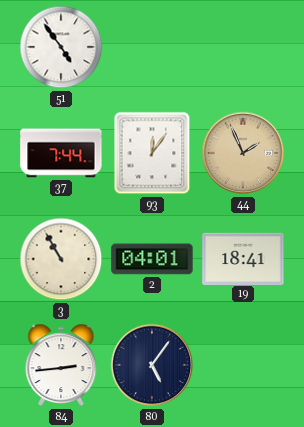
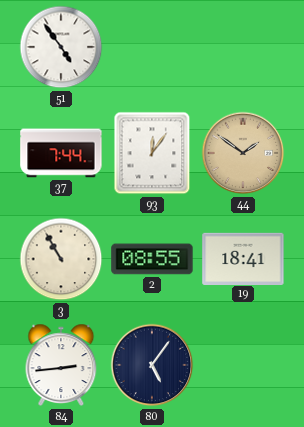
44: 1:56 -> 1:51 (243, 153)
2: 04:01 -> 08:55 (152, 259)
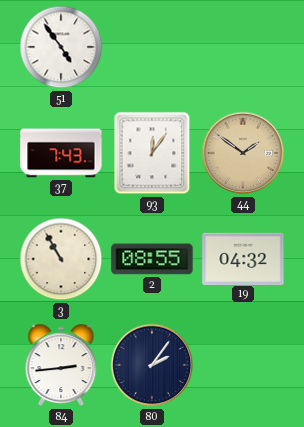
37: 7:44 -> 7:43 (61, 153)
19: 18:41 -> 04:32 (243, 258)
80: 5:06 -> 2:06 (152, 365)
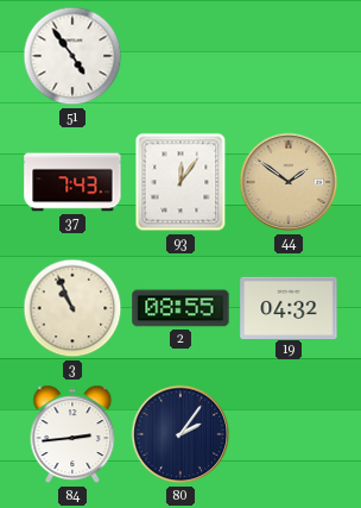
3: 10:55 -> 10:56 (72, 308)
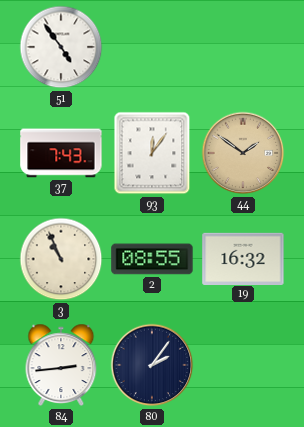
19: 04:32 -> 16:32 (243, 258)
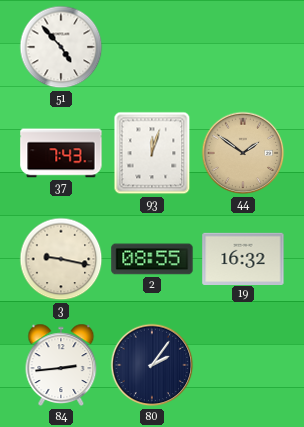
51: 4:54 -> 4:53 (61, 47)
93: 12:06 -> 12:03 (152, 153)
3: 10:56 -> 9:17 (61, 259)
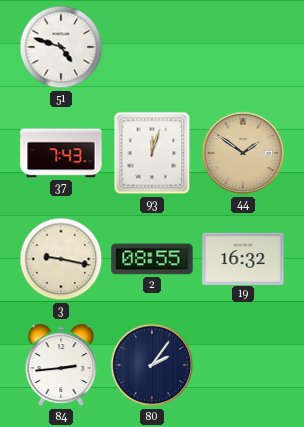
51: 4:53 -> 4:48 (61, 47)
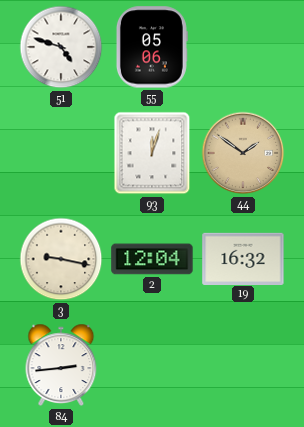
55: none -> 05:06 (151, 47)
37: 7:43 -> none (61, 153)
2: 08:55 -> 12:04 (152, 259)
80: 2:06 -> none (152, 365)
